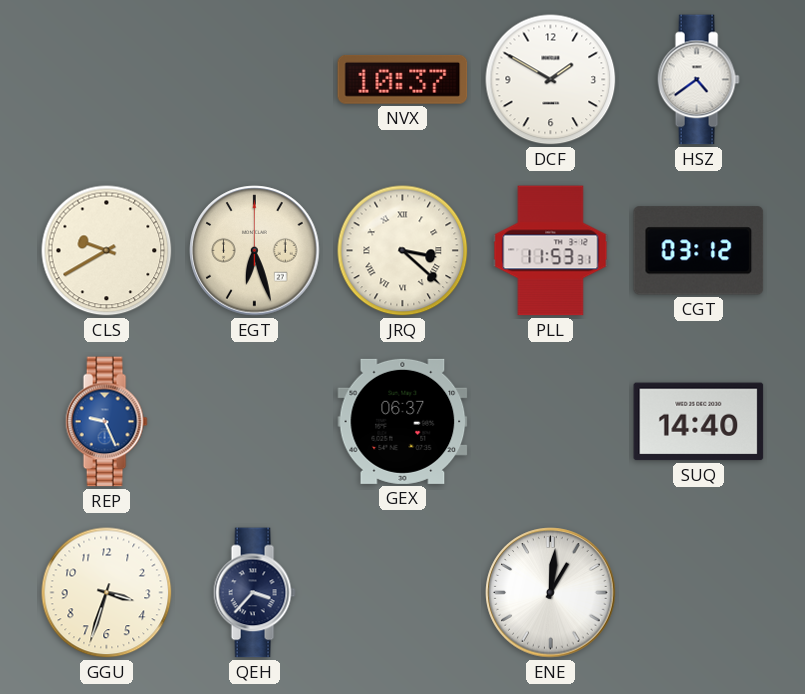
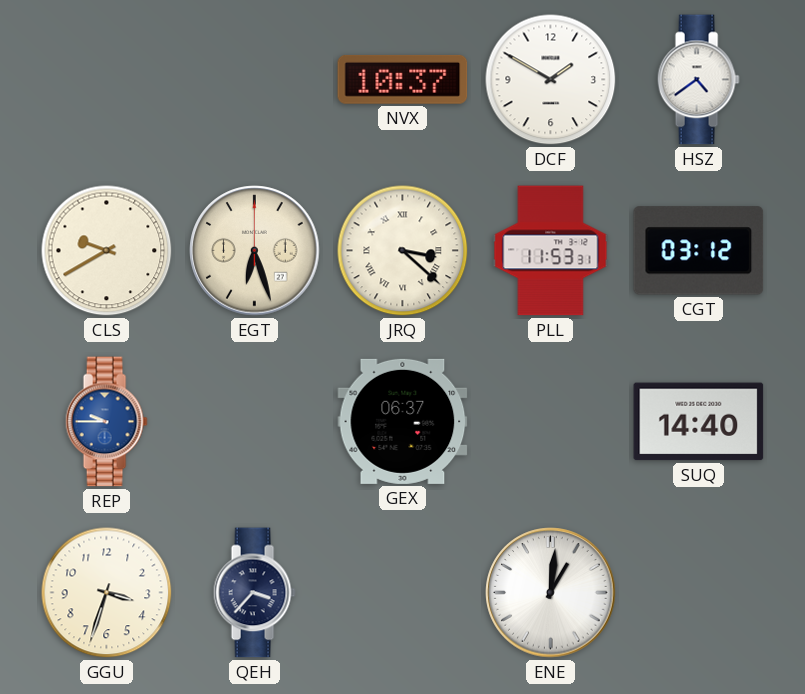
REP: 9:26 -> 9:45 (106, 422)
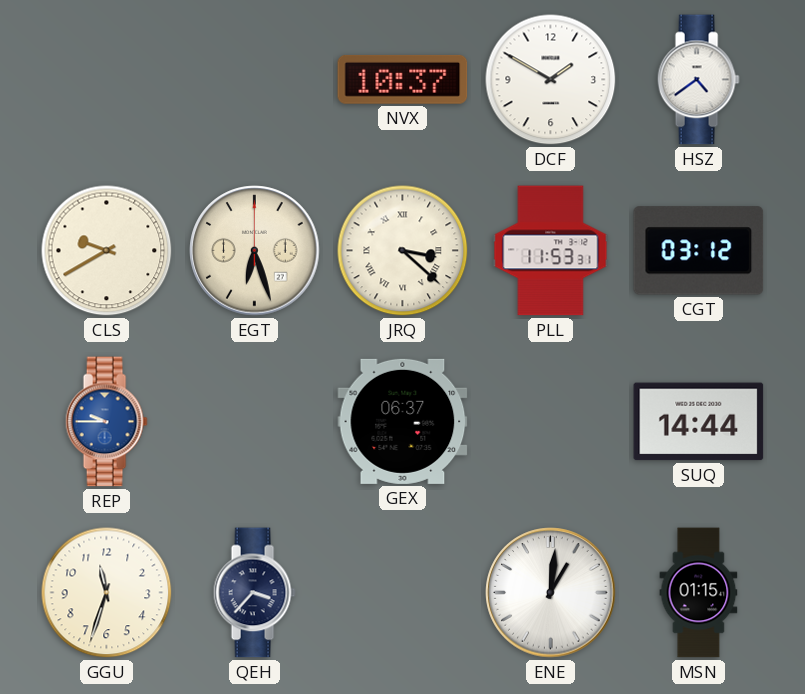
SUQ: 14:40 -> 14:44 (699, 422)
GGU: 3:33 -> 11:33 (107, 593)
MSN: none -> 01:15 (699, 593)
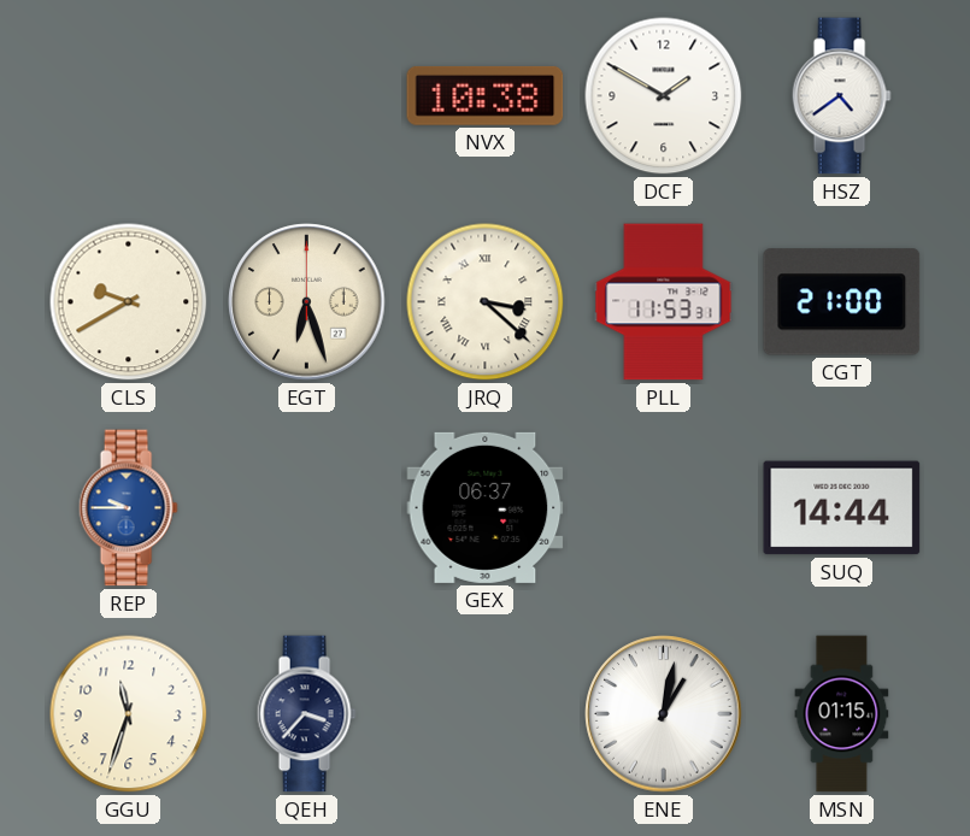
NVX: 10:37 -> 10:38 (486, 95)
CGT: 03:12 -> 21:00 (842, 302)
ENE: 1:01 -> 1:02 (664, 714)
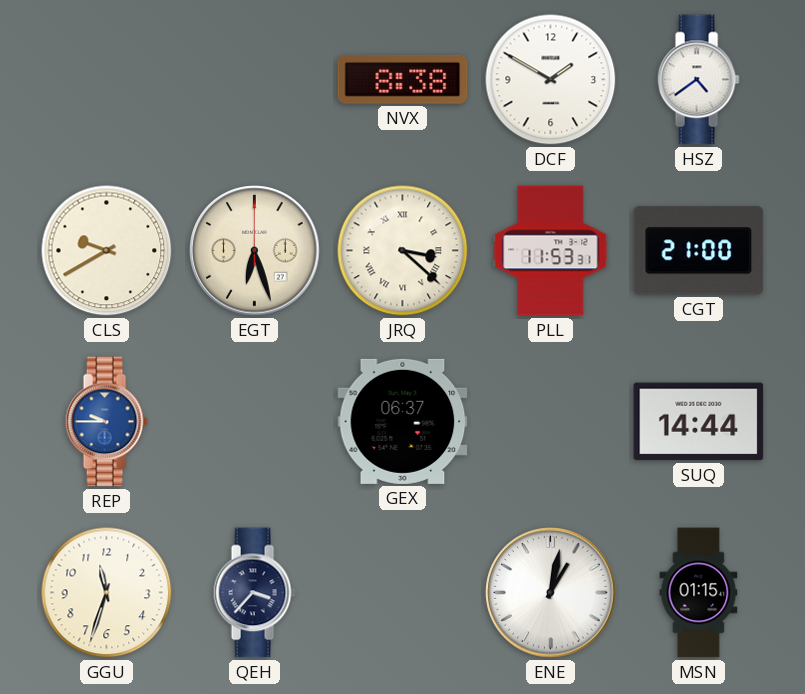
NVX: 10:38 -> 8:38 (403, 79)
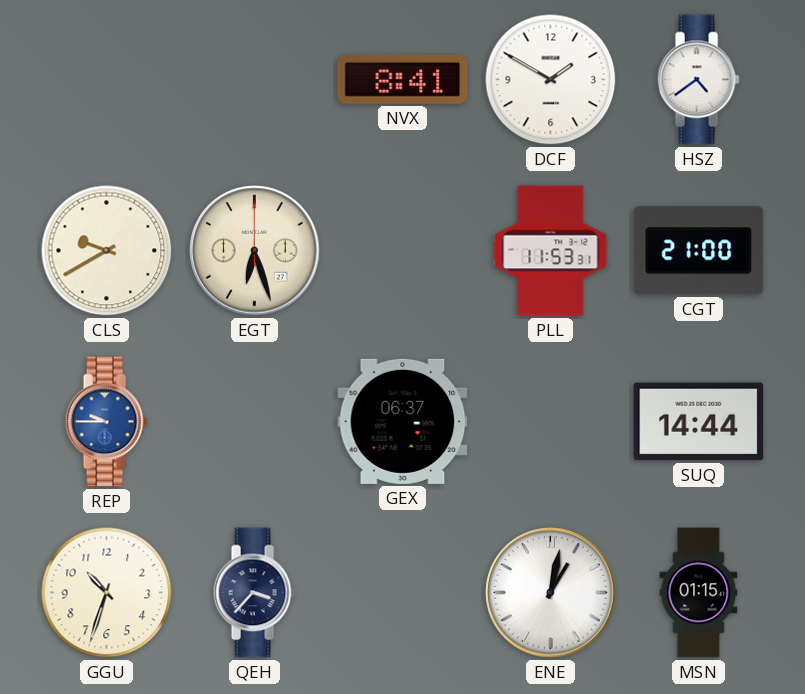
NVX: 8:38 -> 8:41 (403, 79)
JRQ: 3:22 -> none (403, 251)
GGU: 11:33 -> 10:33 (107, 593)
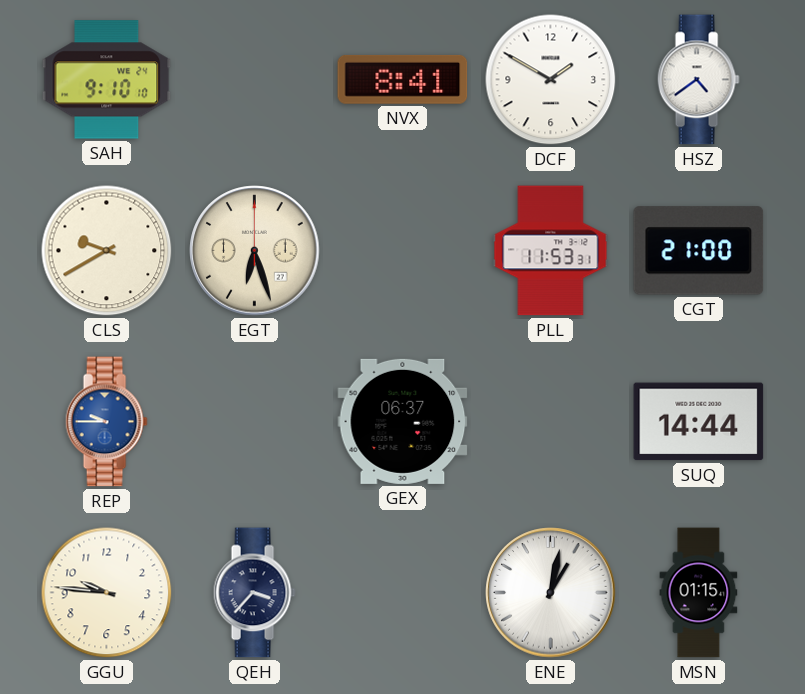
SAH: none -> 9:10 (107, 80)
GGU: 10:33 -> 9:46 (107, 593)
